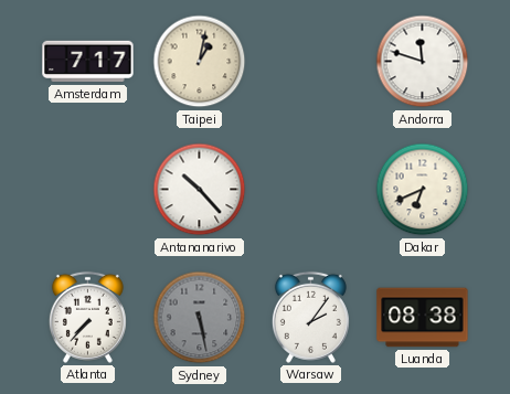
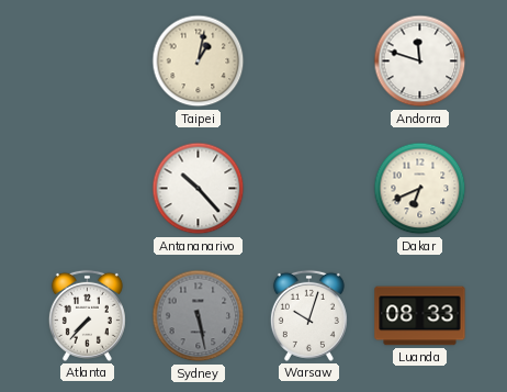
Amsterdam: 7:17 -> none (88, 62)
Warsaw: 2:06 -> 10:03 (308, 315)
Luanda: 08:38 -> 08:33 (420, 316)
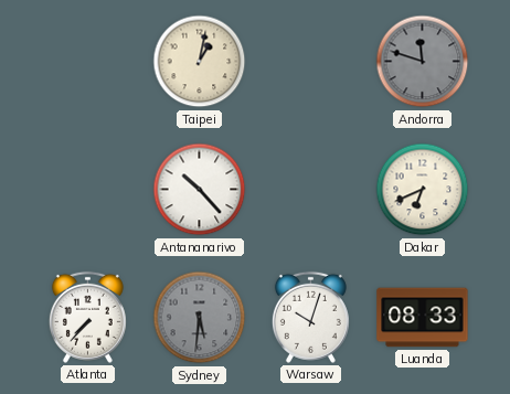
Andorra dial: white -> grey (423, 62)
Sydney: 5:28 -> 5:31 (200, 318)
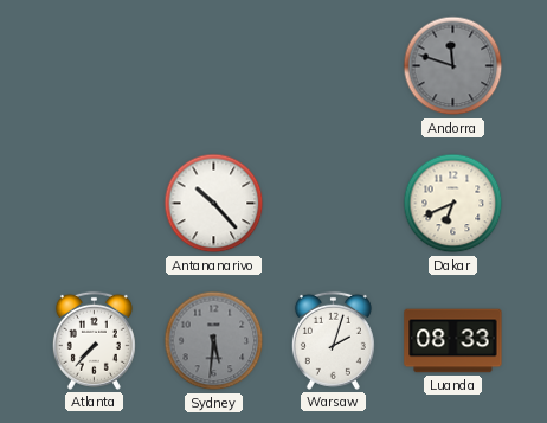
Taipei: 1:02 -> none (200, 62)
Warsaw: 10:03 -> 2:03 (333, 340)
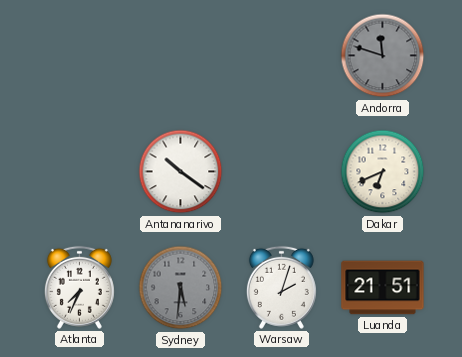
Antananarivo: 10:23 -> 10:21 (181, 172)
Atlanta: 7:37 -> 7:34 (79, 287)
Luanda: 08:33 -> 21:51 (383, 288)
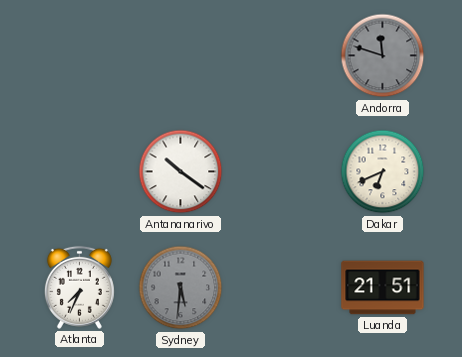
Warsaw: 2:03 -> none (281, 287)
